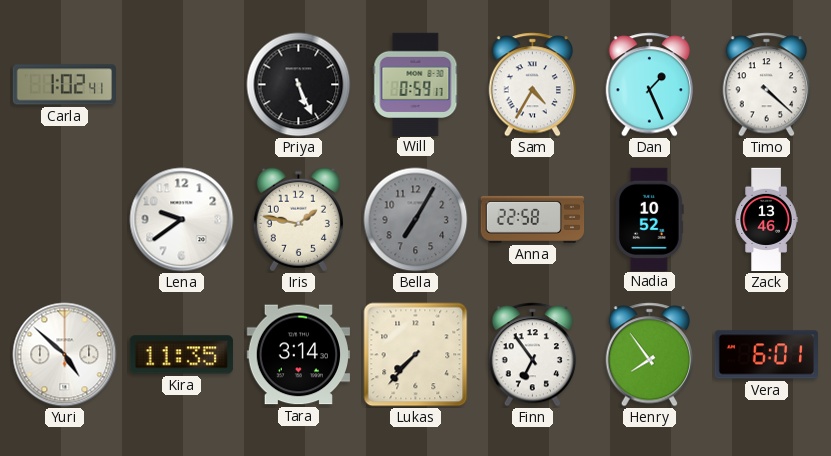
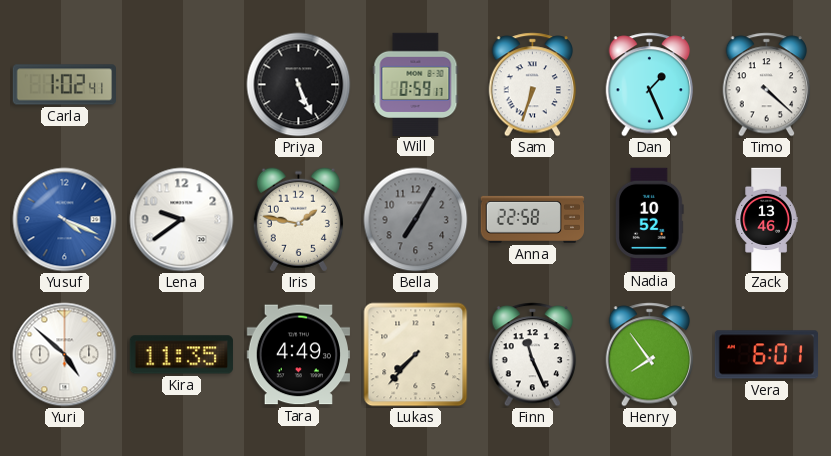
Sam: 4:35 -> 6:33 (533, 85)
Yusuf: none -> 4:19 (65, 220)
Tara: 3:14 -> 4:49 (298, 355)
Finn: 6:54 -> 11:26 (533, 355)
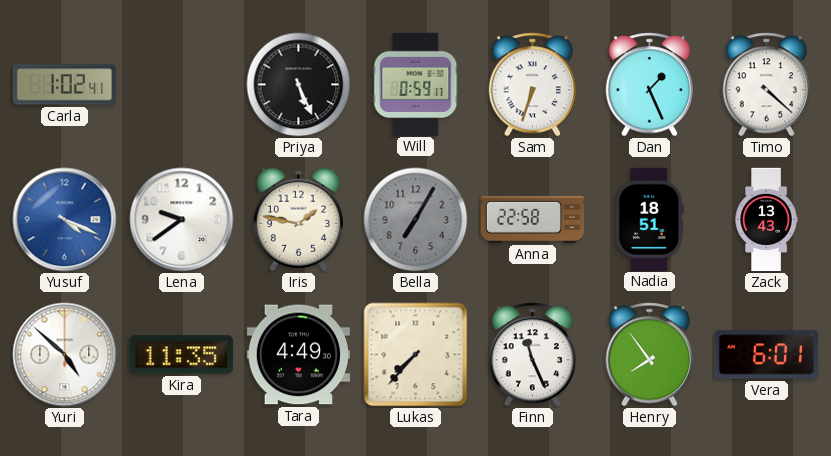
Nadia: 10:52 -> 18:51 (650, 219)
Zack: 13:46 -> 13:43 (766, 220)
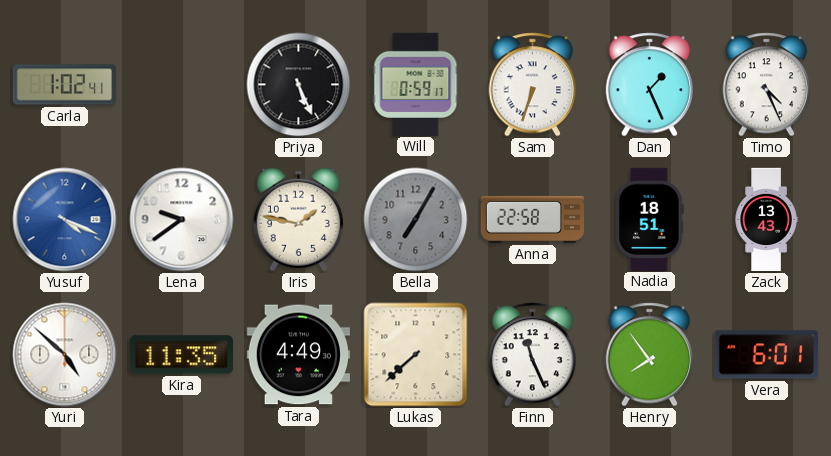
Timo: 4:22 -> 4:26 (767, 85)
Lukas: 7:37 -> 7:38 (416, 355)
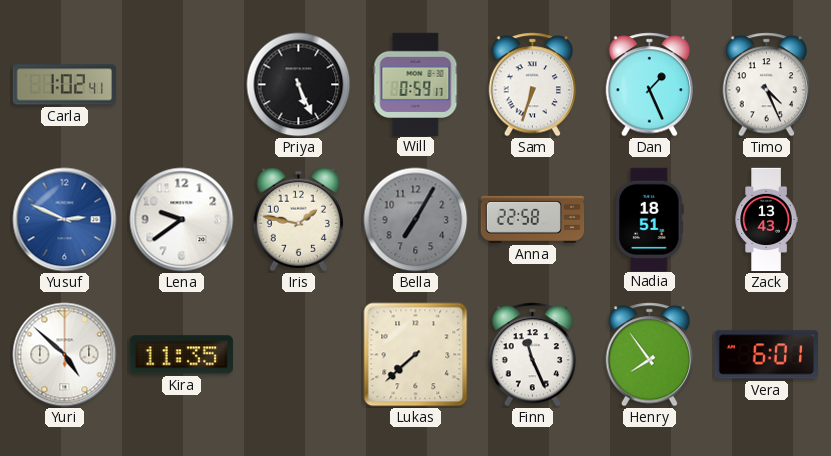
Yusuf: 4:19 -> 2:49 (65, 220)
Tara: 4:49 -> none (298, 355)
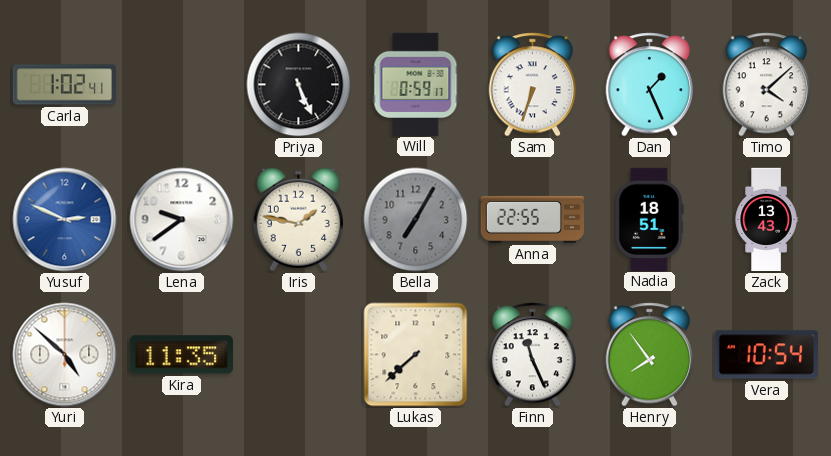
Timo: 4:26 -> 4:08 (767, 85)
Anna: 22:58 -> 22:55 (533, 219)
Vera: 6:01 -> 10:54 (766, 355)
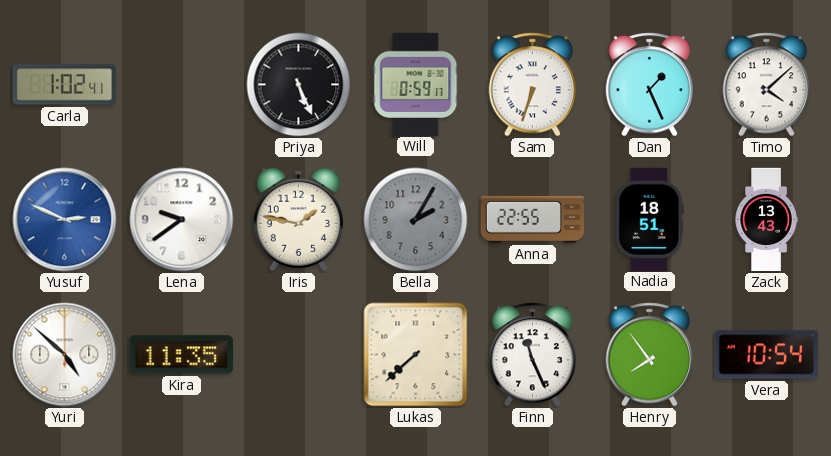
Bella: 7:05 -> 2:05 (416, 220)
